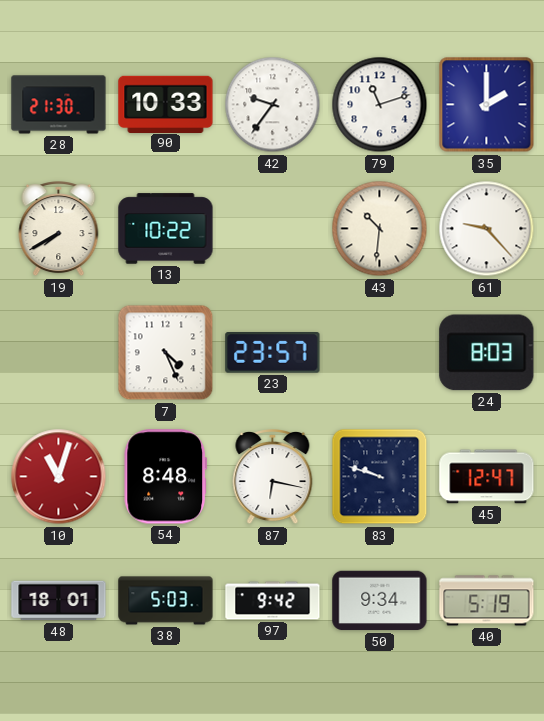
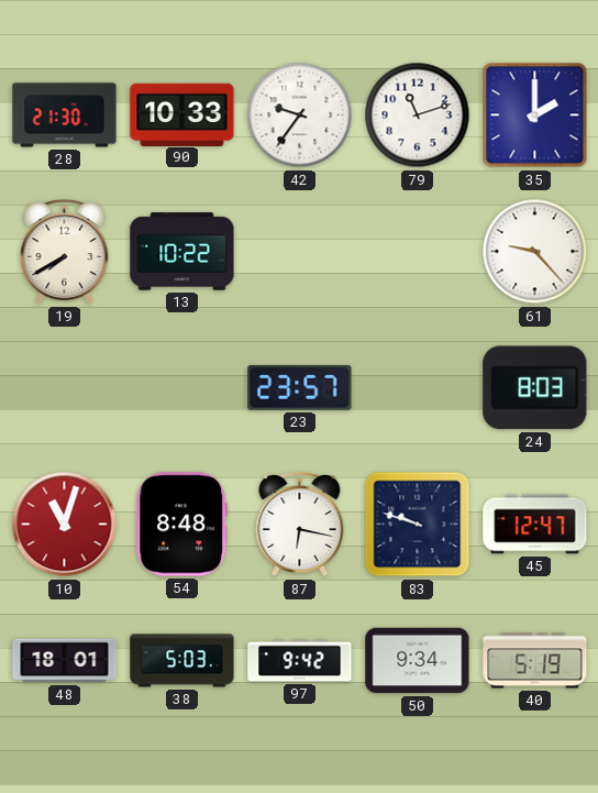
43: 10:31 -> none (380, 229)
7: 4:26 -> none (166, 353)
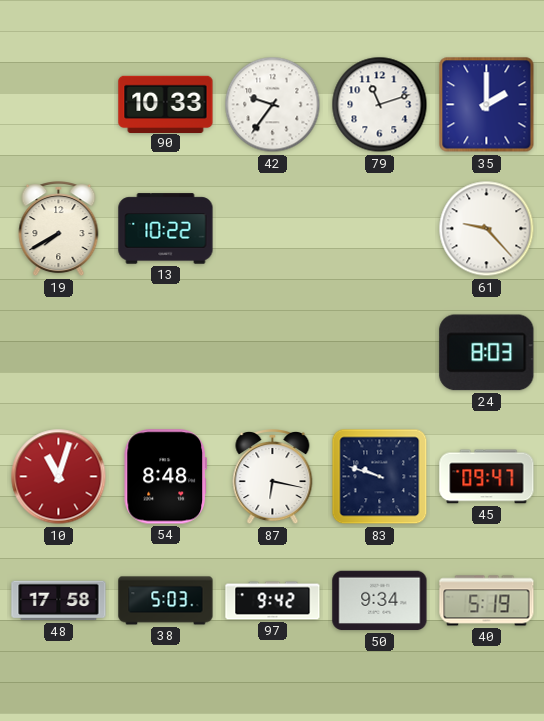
28: 21:30 -> none (65, 115)
23: 23:57 -> none (300, 388)
45: 12:47 -> 09:47 (487, 477)
48: 18:01 -> 17:58 (59, 601)
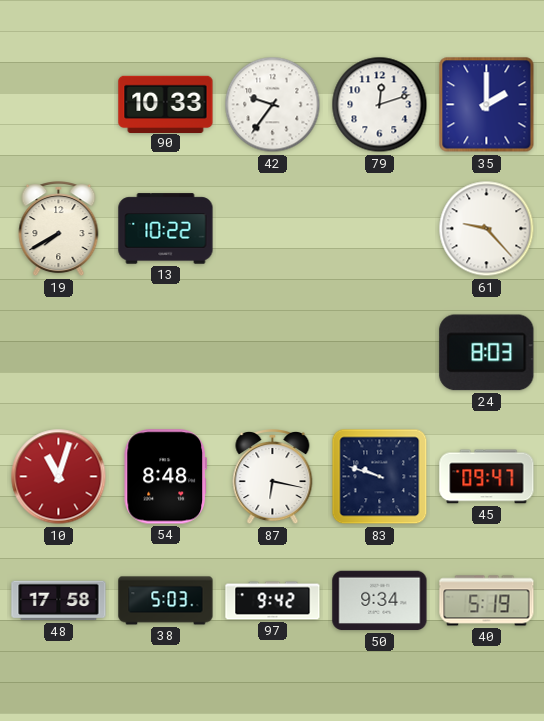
79: 11:12 -> 12:12 (380, 105)
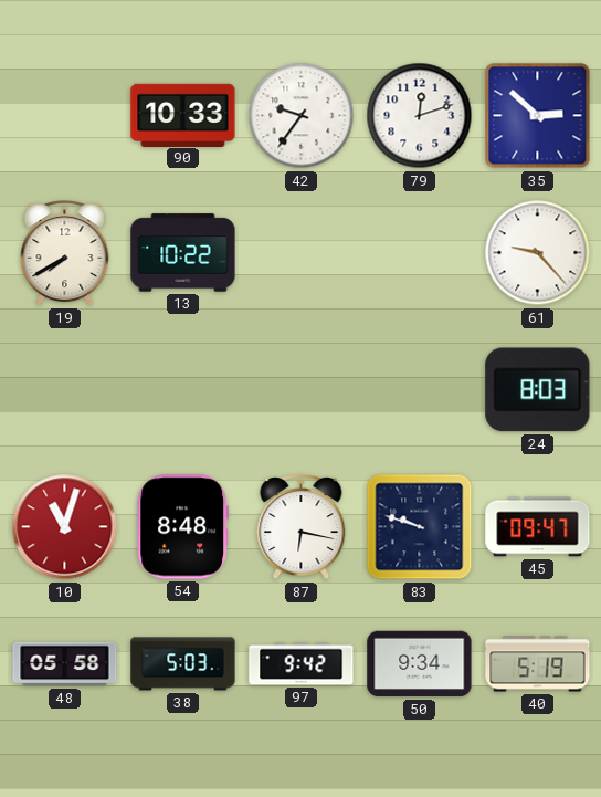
35: 2:00 -> 2:52 (538, 116)
48: 17:58 -> 05:58 (65, 664)
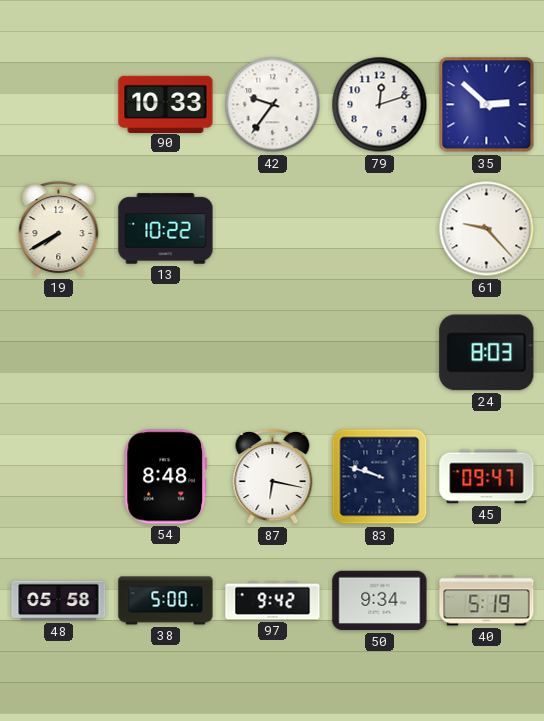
10: 11:03 -> none (65, 527)
38: 5:03 -> 5:00 (166, 601)
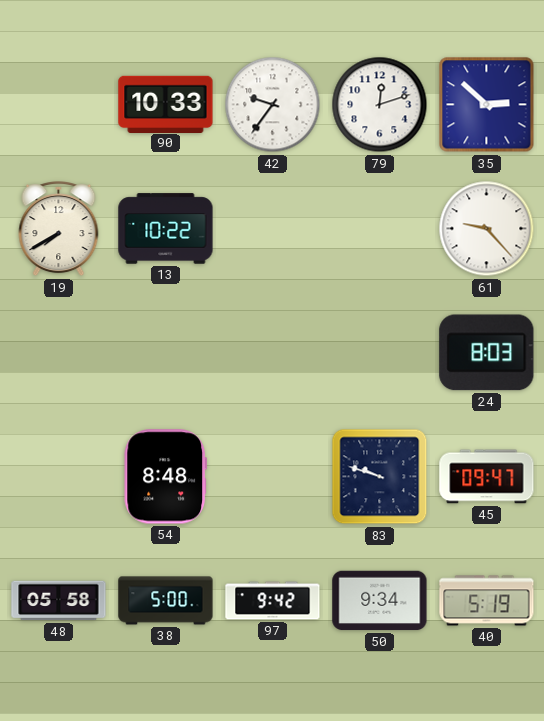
87: 6:17 -> none (273, 478)
